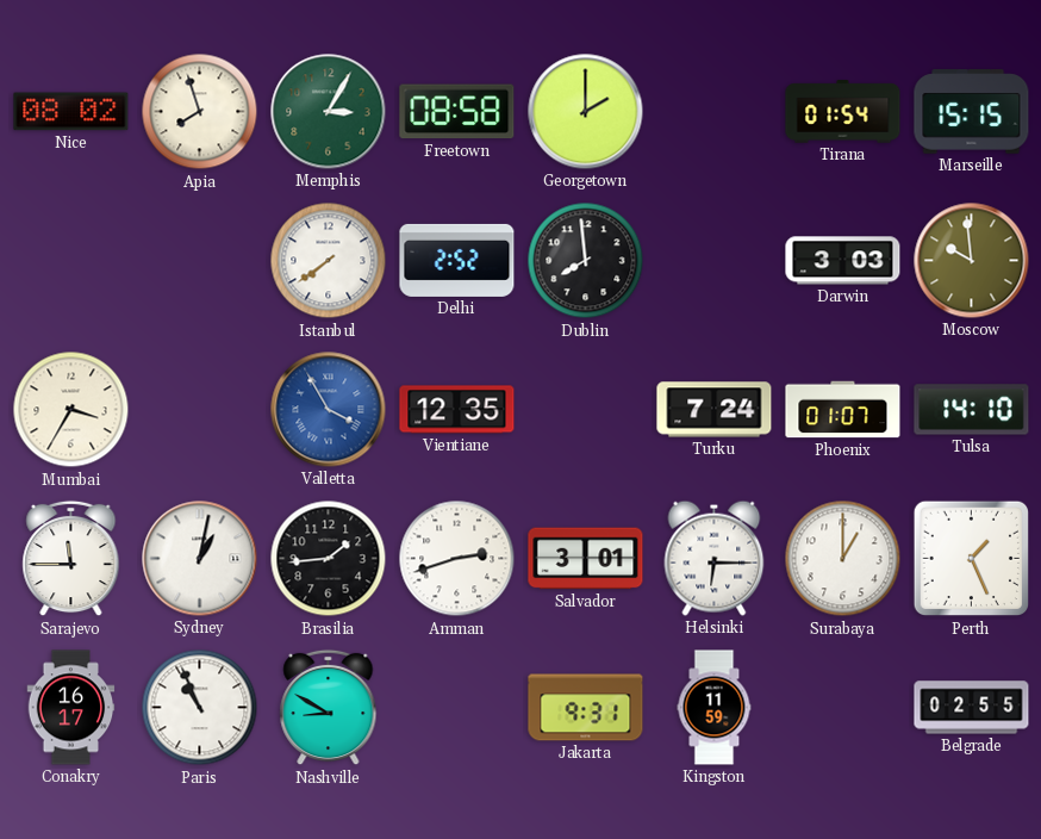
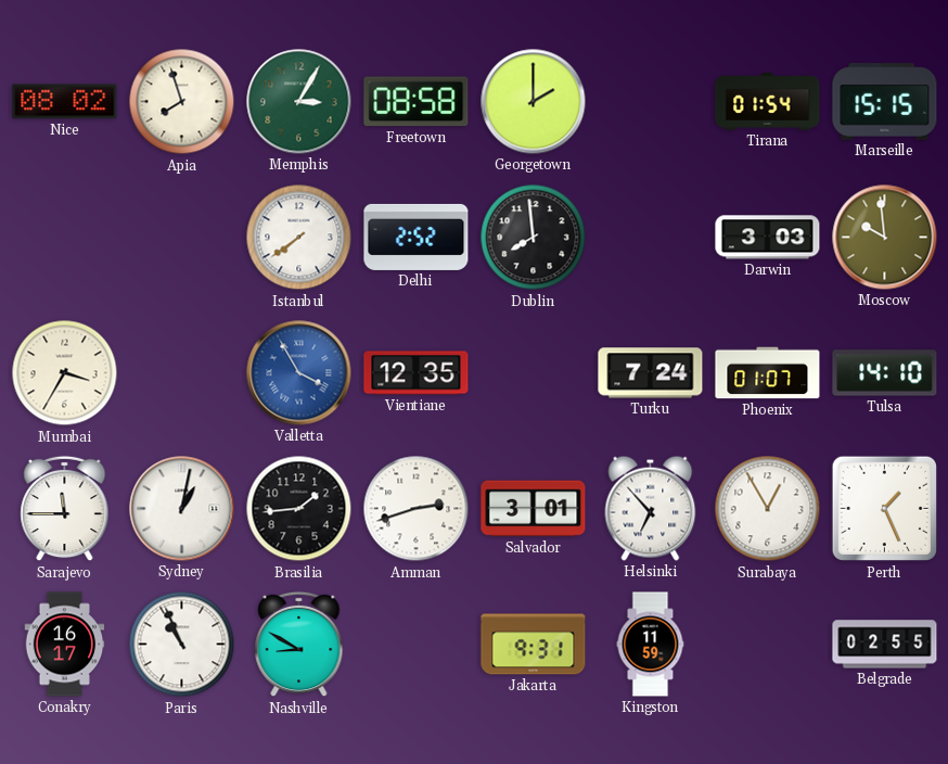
Helsinki: 6:15 -> 6:53 (651, 508)
Surabaya: 1:00 -> 12:55 (768, 509)
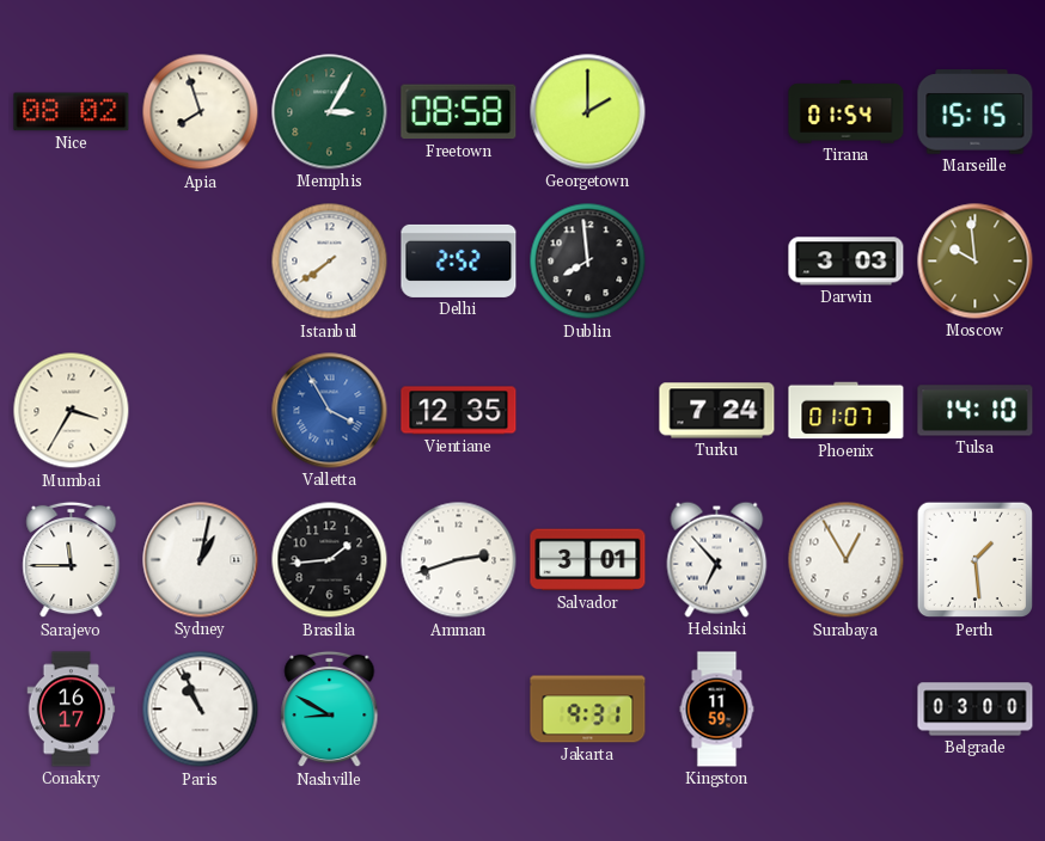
Perth: 1:26 -> 1:29 (976, 560)
Belgrade: 02:55 -> 03:00 (976, 710)
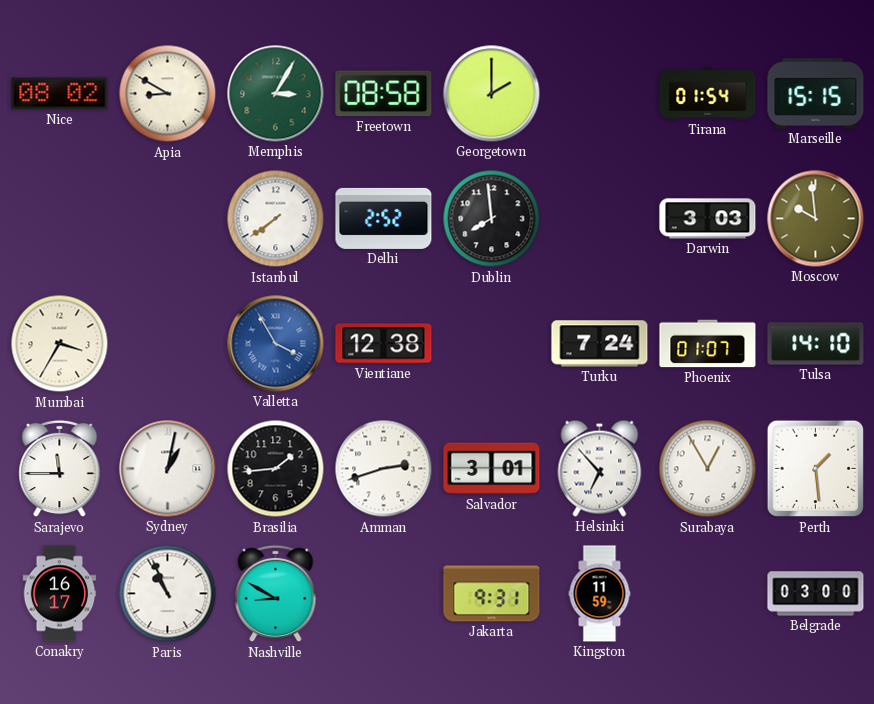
Apia: 7:57 -> 8:50 (168, 94)
Vientiane: 12:35 -> 12:38 (384, 344)
